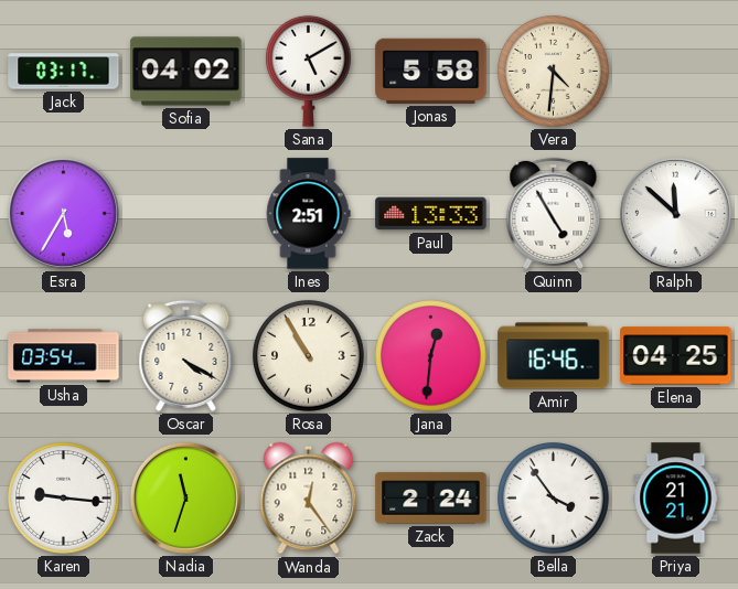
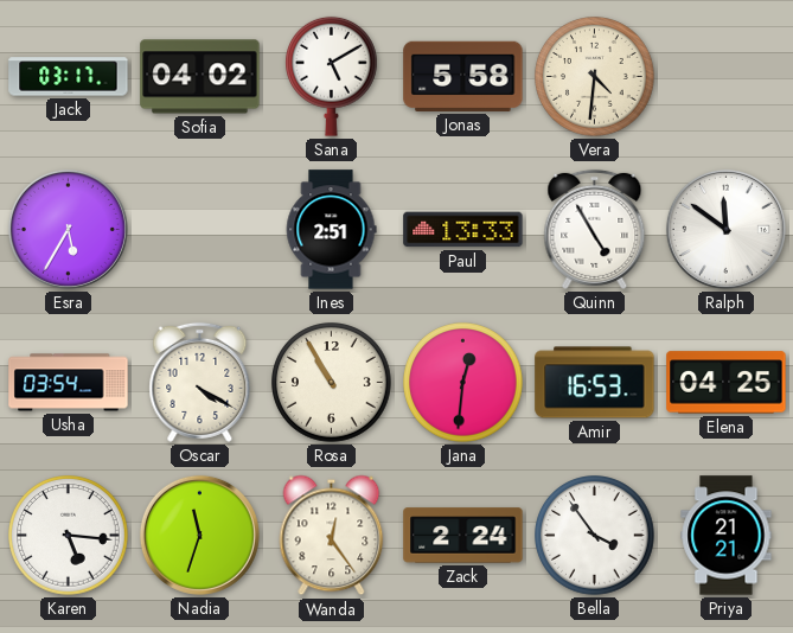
Ralph: 11:52 -> 11:51 (725, 229)
Amir: 16:46 -> 16:53 (595, 383)
Karen: 9:16 -> 5:16 (69, 536)
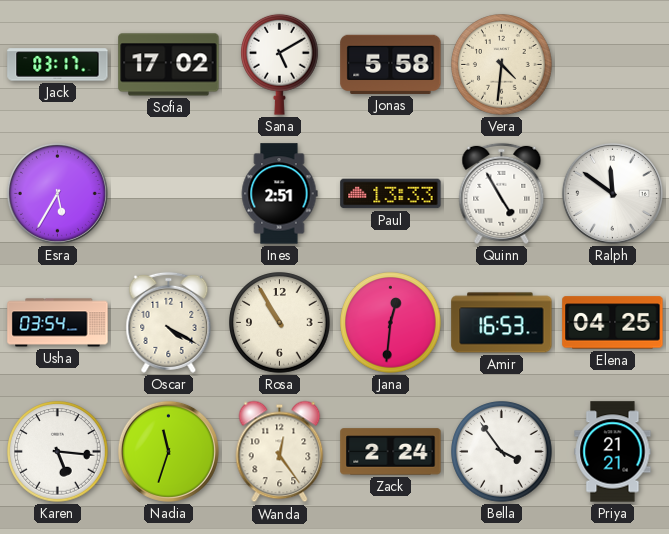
Sofia: 04:02 -> 17:02 (169, 65)
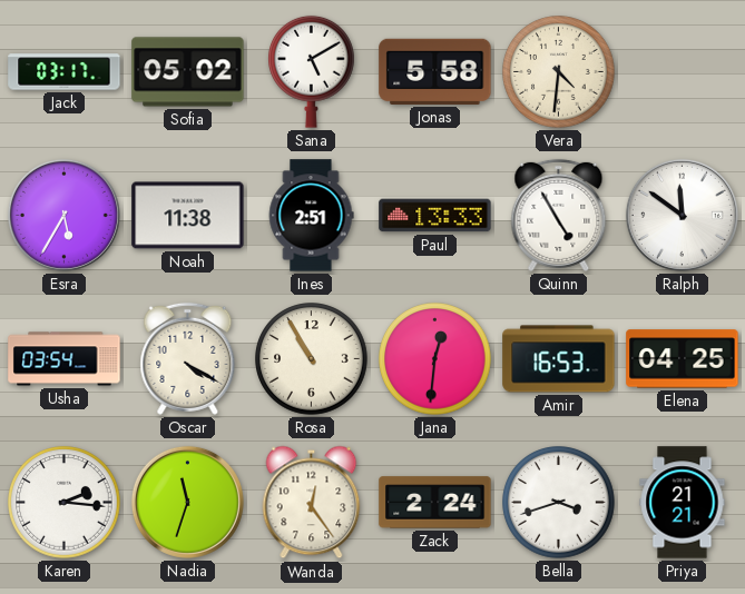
Sofia: 17:02 -> 05:02 (188, 72)
Noah: none -> 11:38 (188, 216)
Karen: 5:16 -> 2:16 (65, 503)
Bella: 3:54 -> 3:42 (559, 503)
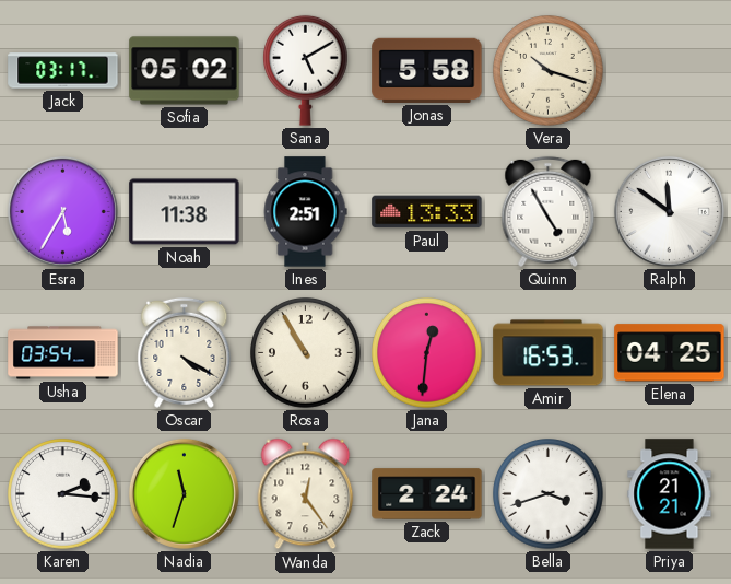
Vera: 4:31 -> 10:18 (549, 71)
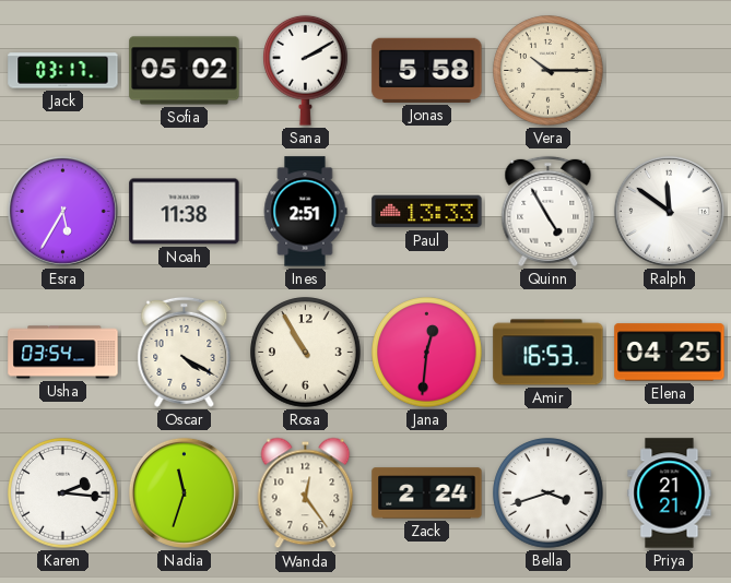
Sana: 5:10 -> 2:10 (306, 70)
Vera: 10:18 -> 10:15 (549, 71)
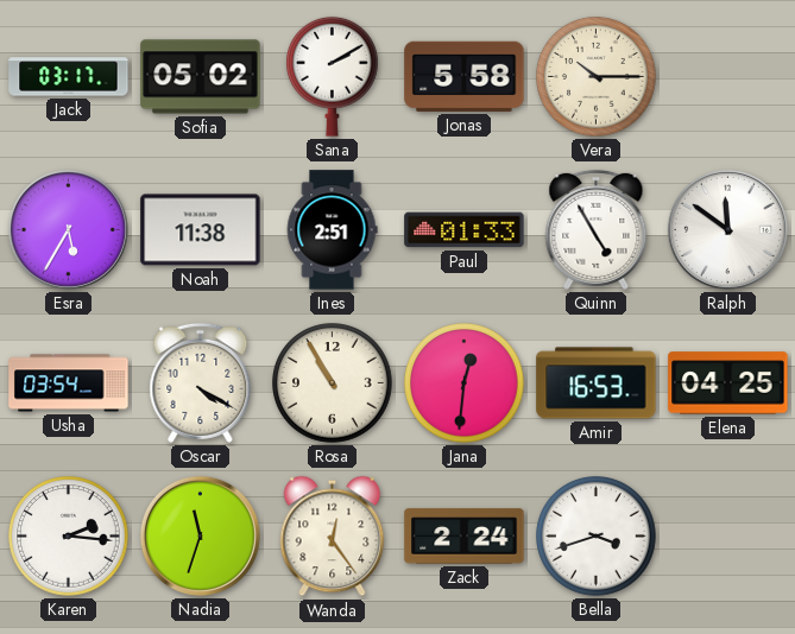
Paul: 13:33 -> 01:33 (465, 230)
Priya: 21:21 -> none (670, 493)
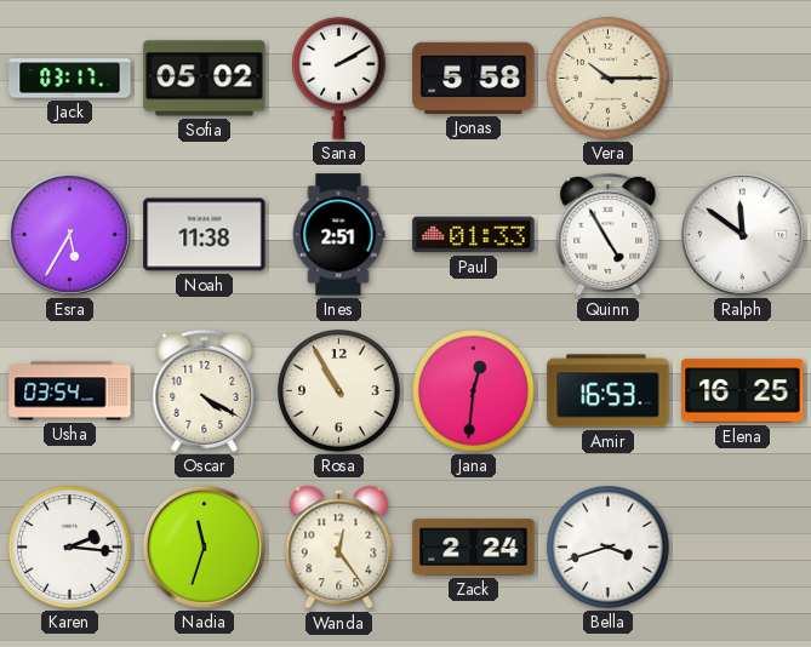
Elena: 04:25 -> 16:25 (743, 391)
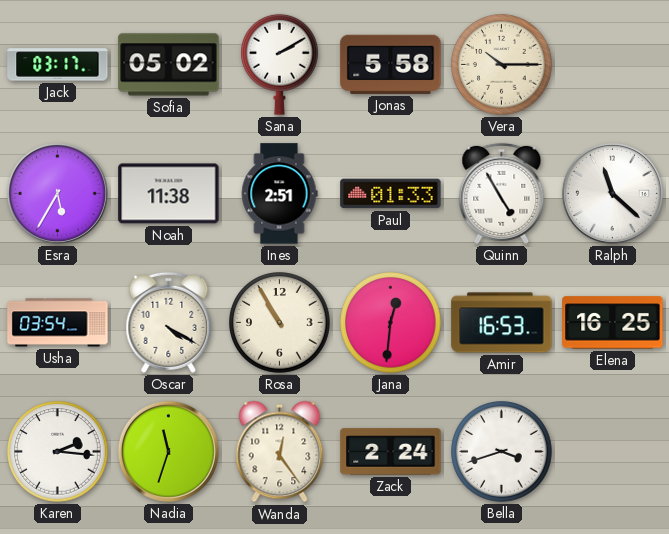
Ralph: 11:51 -> 11:22 (612, 193)
